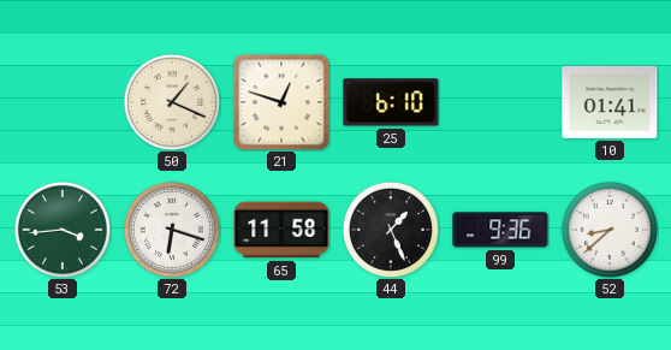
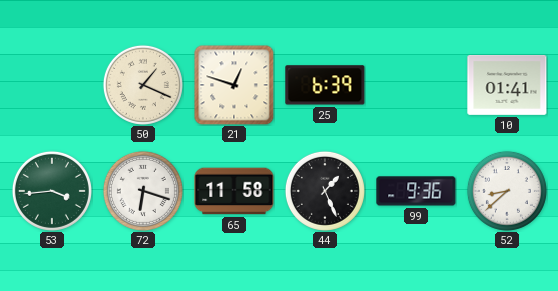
25: 6:10 -> 6:39 (325, 85)
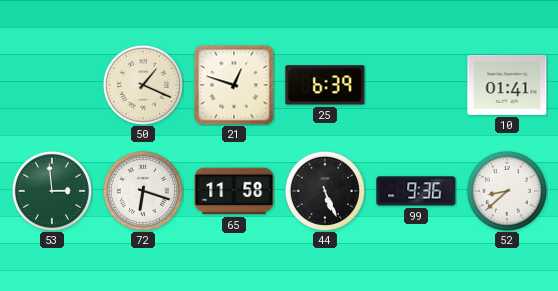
53: 3:44 -> 2:59 (52, 191)
44: 1:26 -> 5:26 (325, 191)
